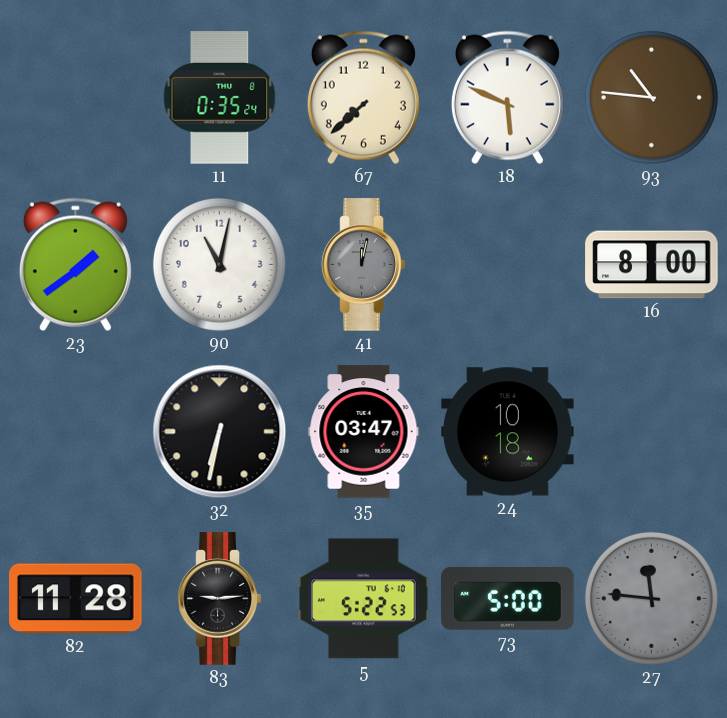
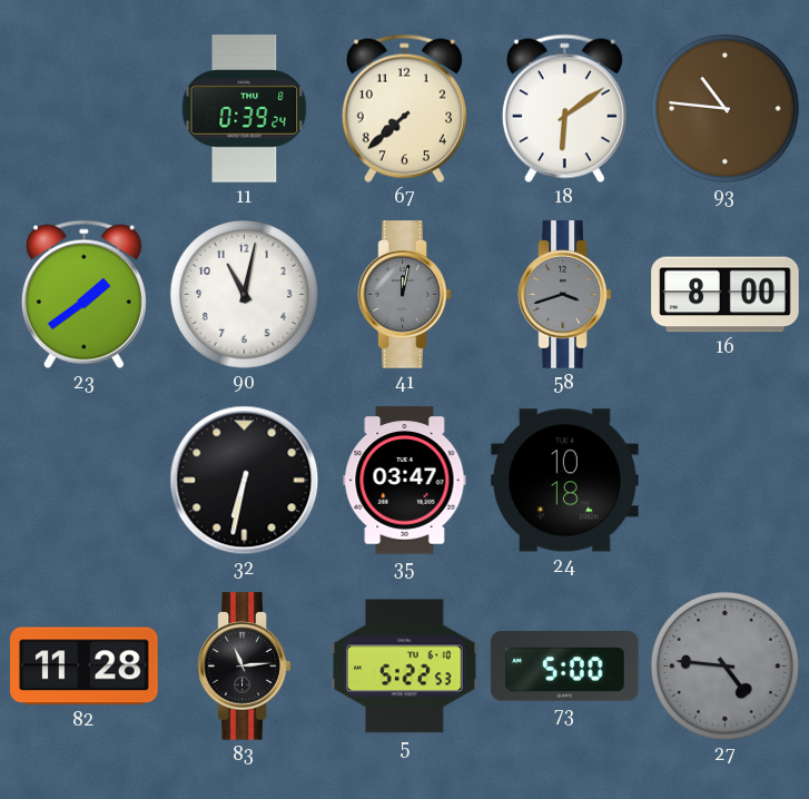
11: 0:35 -> 0:39 (245, 109)
18: 5:49 -> 6:09 (564, 109)
58: none -> 3:42 (565, 295)
83: 9:14 -> 11:14 (245, 667)
27: 11:46 -> 4:46 (724, 665)
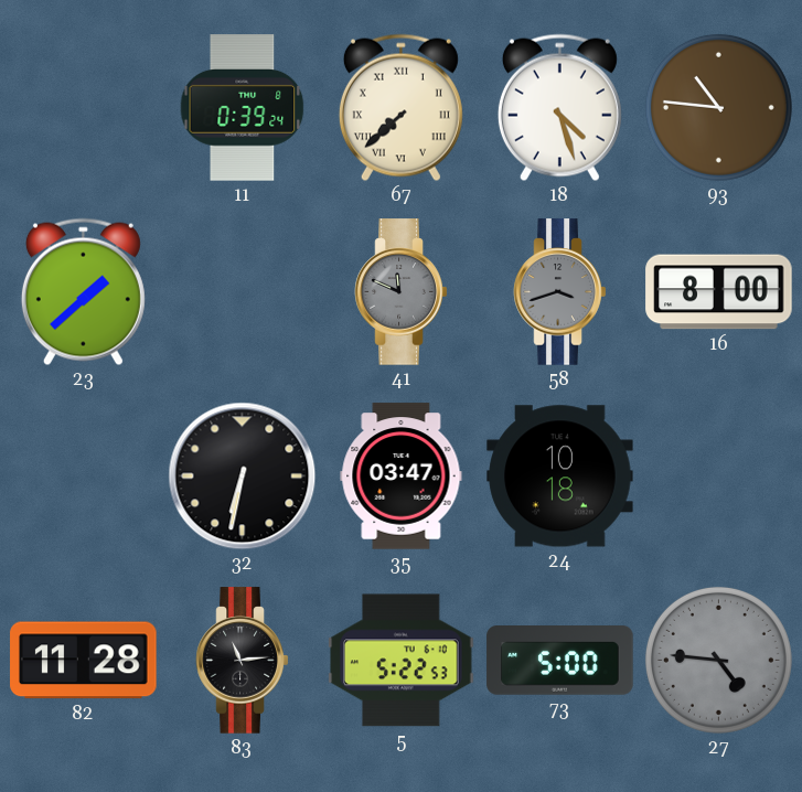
67 numerals: Arabic -> Roman (400, 108)
18: 6:09 -> 4:27 (559, 108)
23: 1:39 -> 1:38 (83, 292)
90: 11:02 -> none (244, 294)
41: 12:02 -> 11:49 (402, 292)
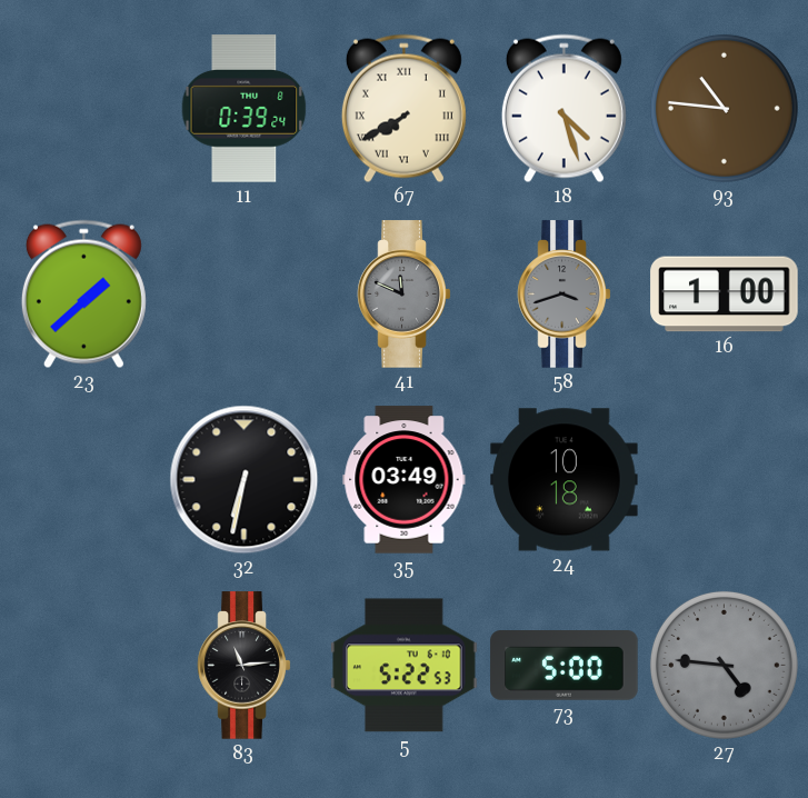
67: 7:38 -> 7:40 (403, 109)
16: 8:00 -> 1:00 (725, 295)
35: 03:47 -> 03:49 (405, 480)
82: 11:28 -> none (84, 661)
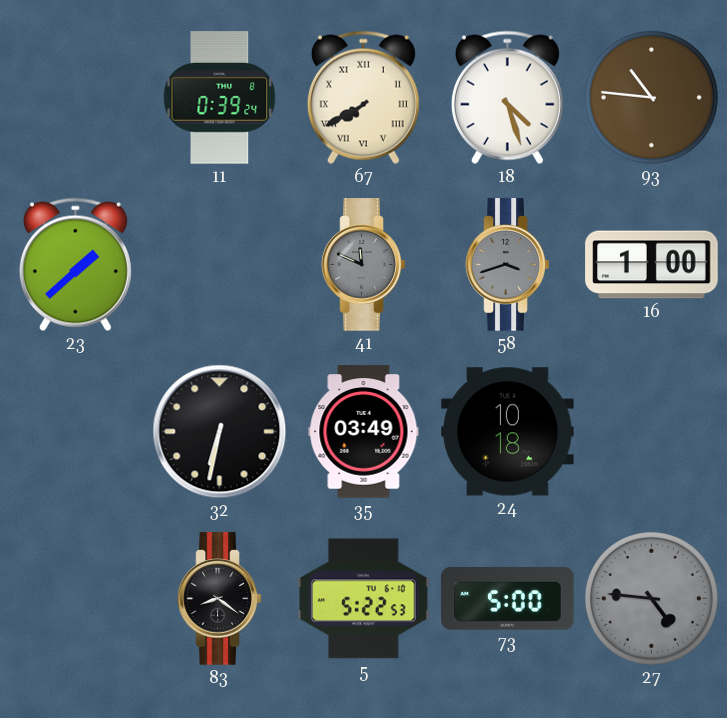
83: 11:14 -> 8:21 (220, 599)
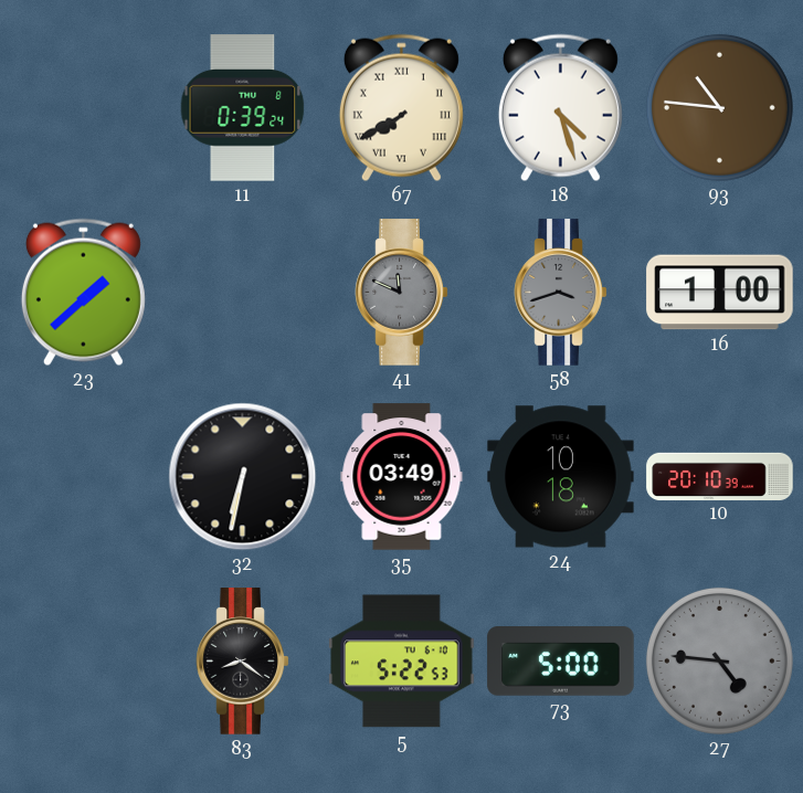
10: none -> 20:10 (720, 476)
